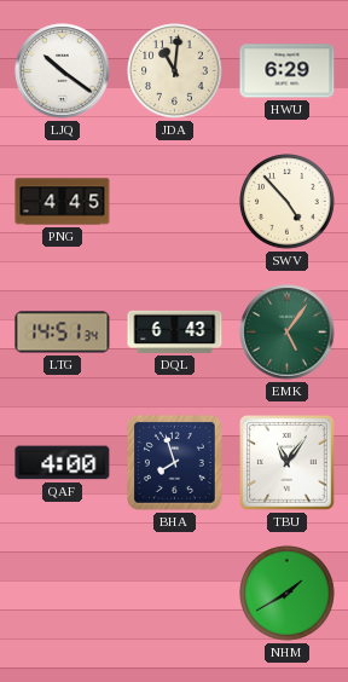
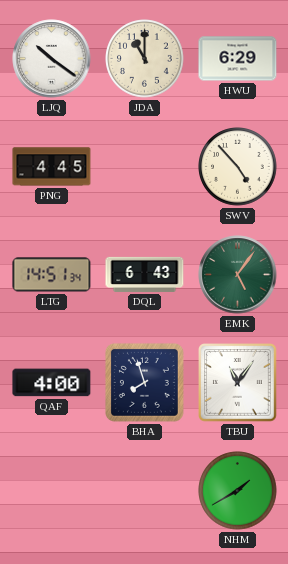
JDA: 11:01 -> 11:00 (145, 59)
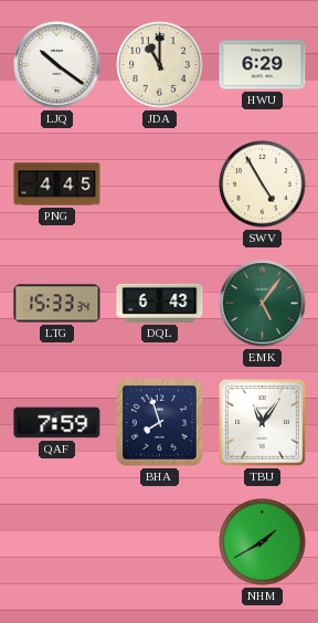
SWV: 4:53 -> 4:55 (263, 184)
LTG: 14:51 -> 15:33 (57, 304)
QAF: 4:00 -> 7:59 (57, 423)
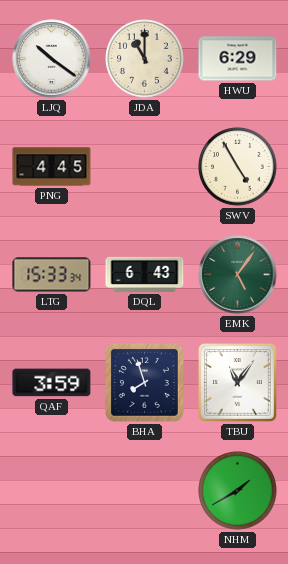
QAF: 7:59 -> 3:59 (52, 383)
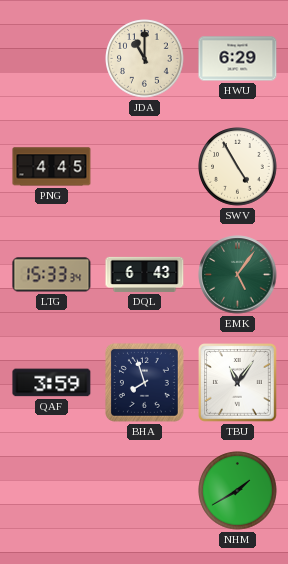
LJQ: 10:21 -> none (52, 59)
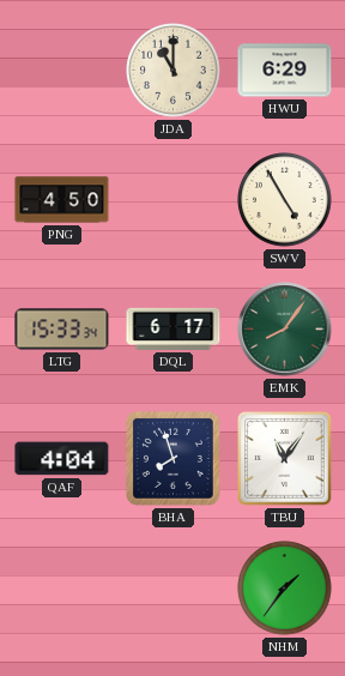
PNG: 4:45 -> 4:50 (62, 200)
DQL: 6:43 -> 6:17 (174, 328)
EMK: 5:06 -> 8:06 (285, 330)
QAF: 3:59 -> 4:04 (62, 459)
NHM: 1:40 -> 1:36 (285, 589)
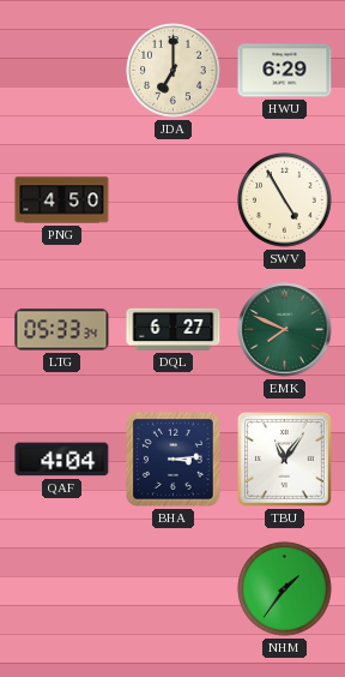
JDA: 11:00 -> 7:00 (174, 71)
LTG: 15:33 -> 05:33 (62, 330)
DQL: 6:17 -> 6:27 (174, 329)
EMK: 8:06 -> 7:49 (285, 330)
BHA: 7:57 -> 3:14 (172, 459)
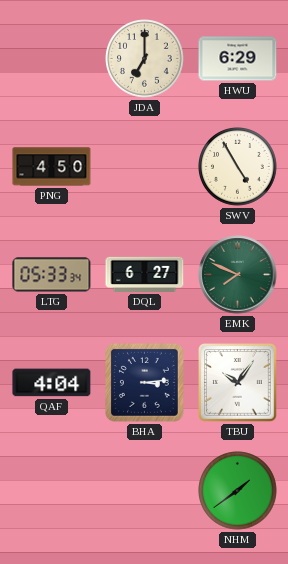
TBU: 11:06 -> 10:06 (238, 383)
NHM: 1:36 -> 1:39 (238, 491)
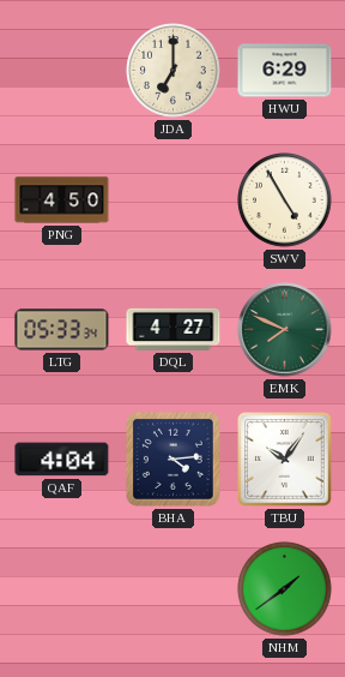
DQL: 6:27 -> 4:27 (174, 329)
BHA: 3:14 -> 4:14 (172, 459)
